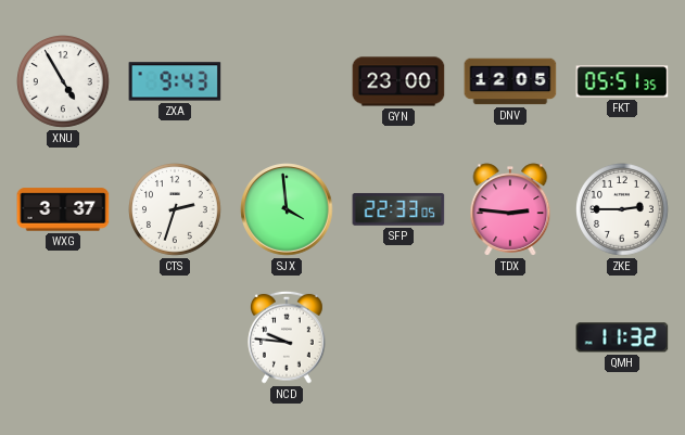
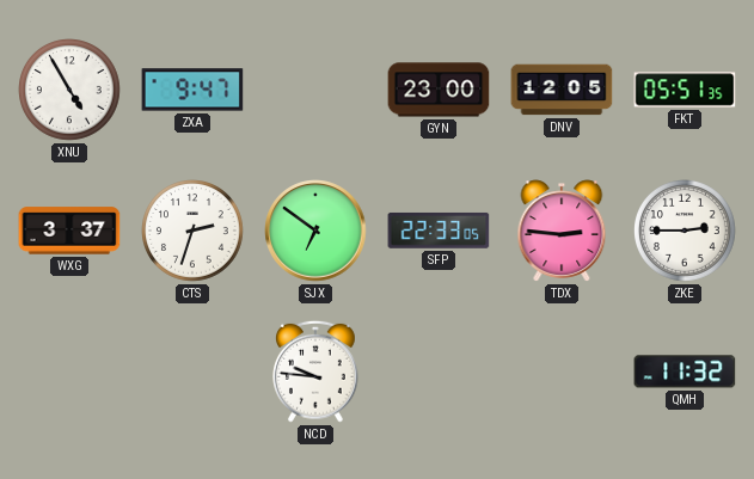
ZXA: 9:43 -> 9:47 (192, 90)
SJX: 3:59 -> 6:51 (315, 231)
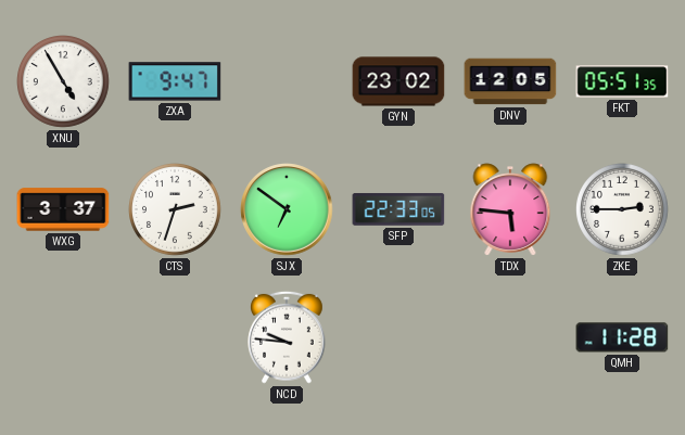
GYN: 23:00 -> 23:02 (398, 81)
TDX: 2:46 -> 5:46 (510, 209)
QMH: 11:32 -> 11:28 (622, 337)
